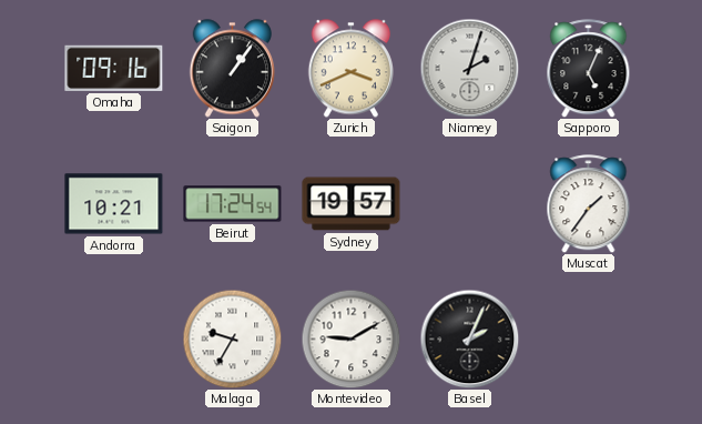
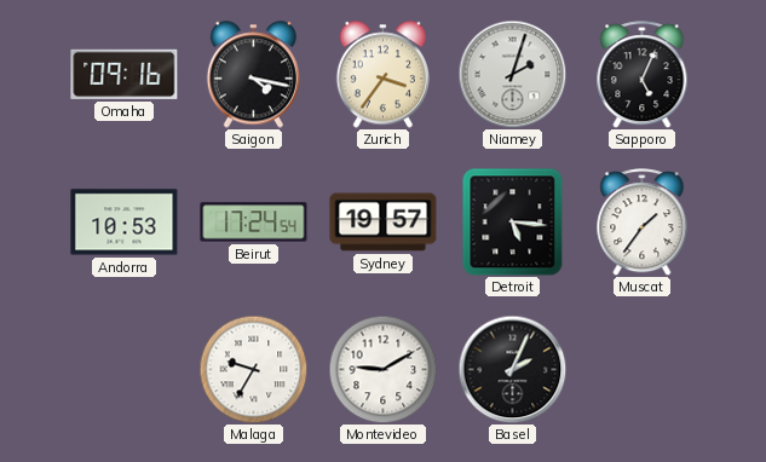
Saigon: 1:06 -> 4:17 (253, 75)
Zurich: 3:41 -> 3:36 (382, 75)
Andorra: 10:21 -> 10:53 (125, 223)
Detroit: none -> 5:16 (513, 221)
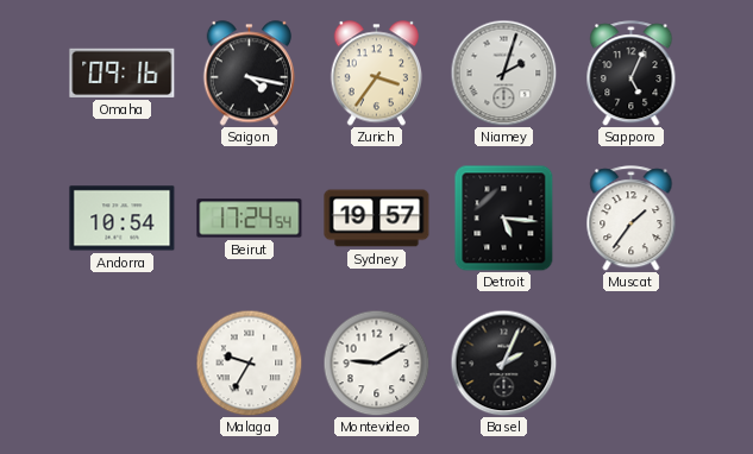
Andorra: 10:53 -> 10:54 (123, 219)
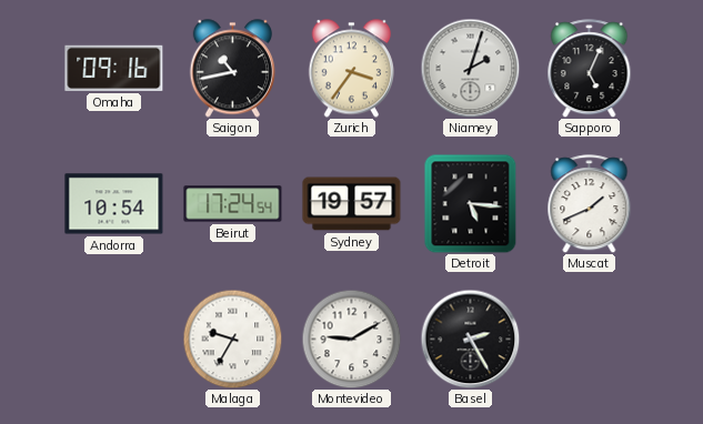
Saigon: 4:17 -> 10:43 (232, 69)
Muscat: 1:36 -> 1:41 (590, 204)
Basel: 2:04 -> 2:25 (470, 339)
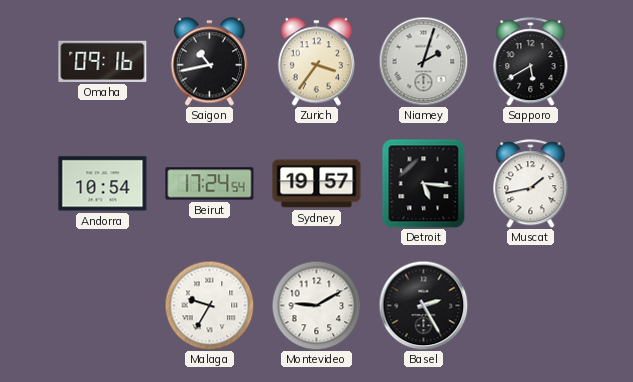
Sapporo: 5:04 -> 5:40 (531, 62)
Muscat: 1:41 -> 1:43 (531, 184)
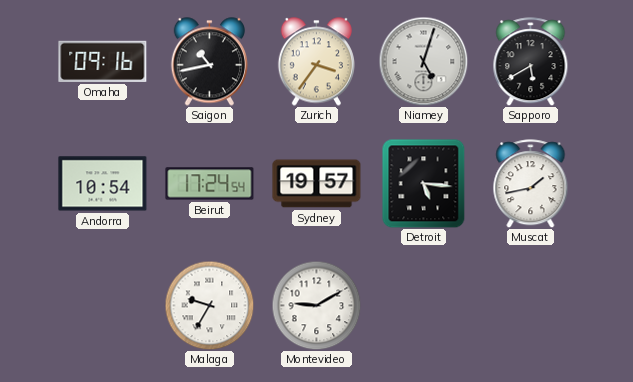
Niamey: 2:03 -> 5:03 (423, 61)
Basel: 2:25 -> none (423, 305)
